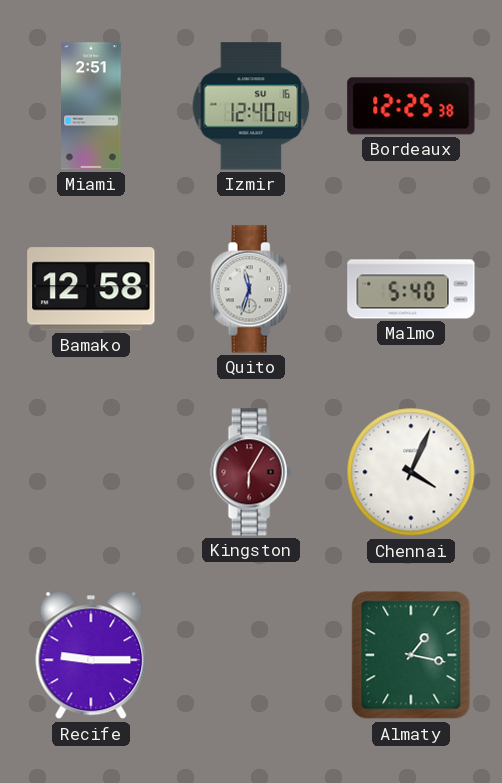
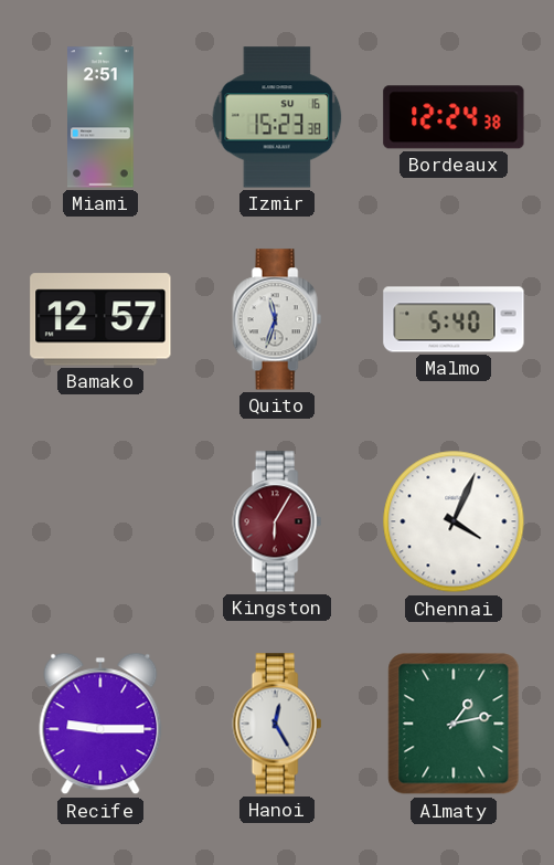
Izmir: 12:40 -> 15:23 (277, 117)
Bordeaux: 12:25 -> 12:24 (454, 117)
Bamako: 12:58 -> 12:57 (100, 319)
Hanoi: none -> 12:25 (277, 724)
Almaty: 1:17 -> 1:13 (454, 724)
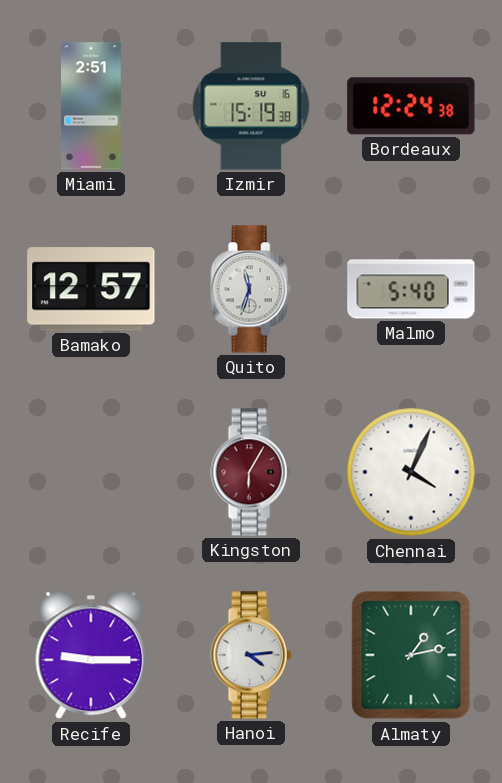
Izmir: 15:23 -> 15:19 (251, 106)
Hanoi: 12:25 -> 4:14 (251, 655)
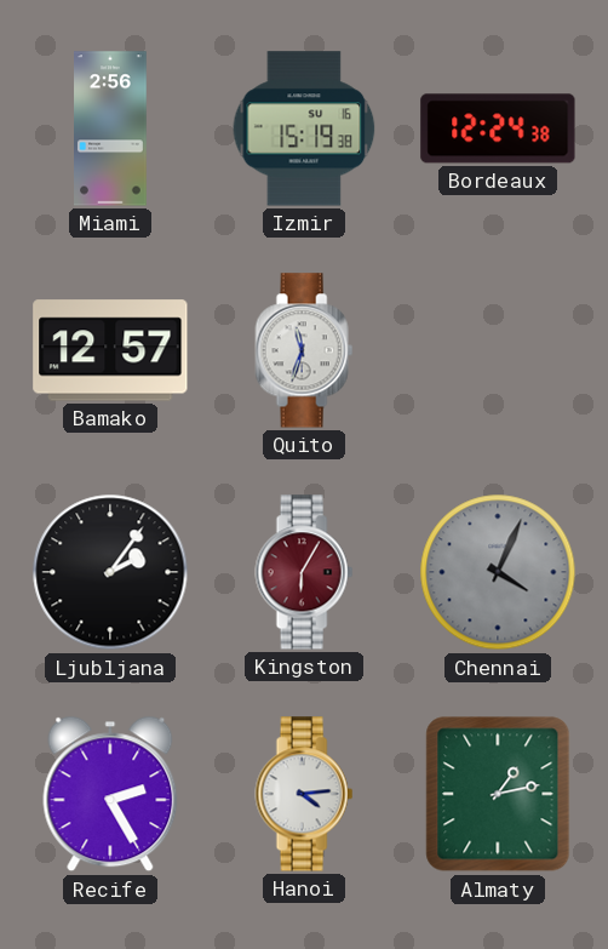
Miami: 2:51 -> 2:56 (111, 128)
Malmo: 5:40 -> none (411, 289)
Ljubljana: none -> 2:06 (110, 572)
Chennai dial: white -> grey (498, 572)
Recife: 9:15 -> 2:25 (110, 794)
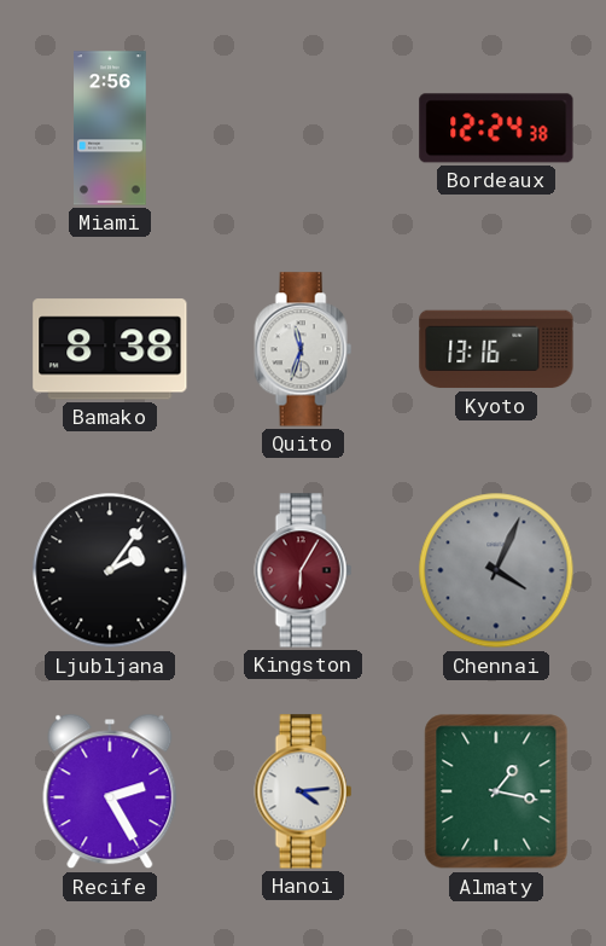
Izmir: 15:19 -> none (304, 128)
Bamako: 12:57 -> 8:38 (110, 349)
Kyoto: none -> 13:16 (496, 349)
Almaty: 1:13 -> 1:17 (496, 791)
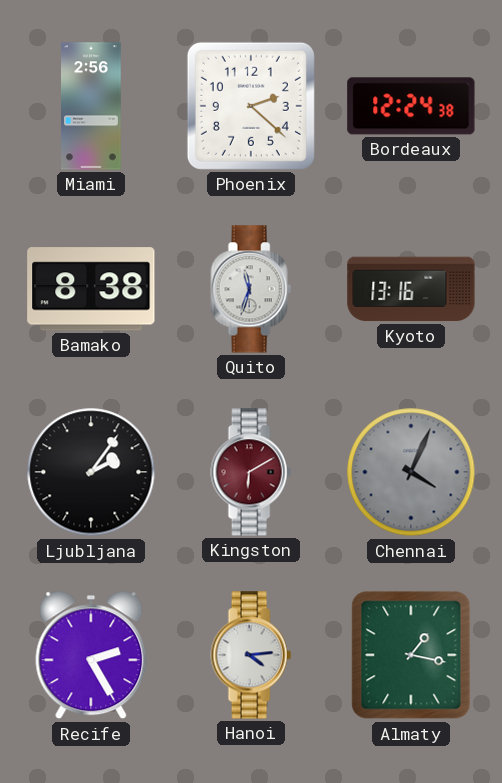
Phoenix: none -> 2:22 (251, 106)
Kingston: 6:05 -> 6:10 (251, 472)
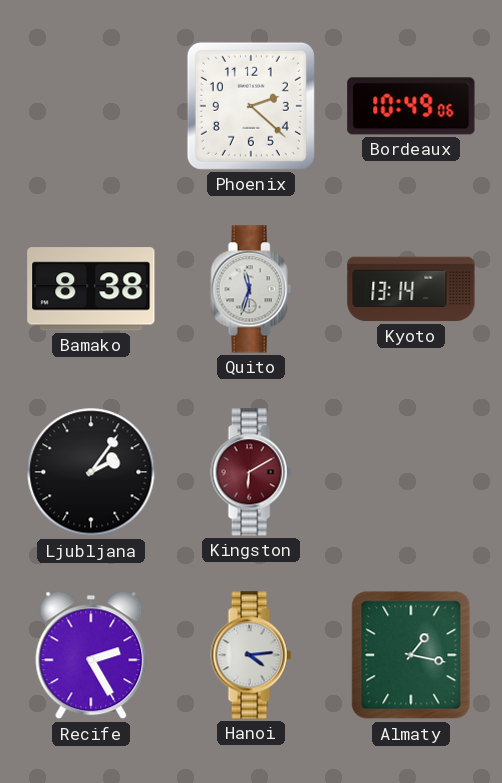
Miami: 2:56 -> none (92, 106)
Bordeaux: 12:24 -> 10:49 (411, 106)
Kyoto: 13:16 -> 13:14 (411, 289)
Chennai: 4:04 -> none (411, 472)
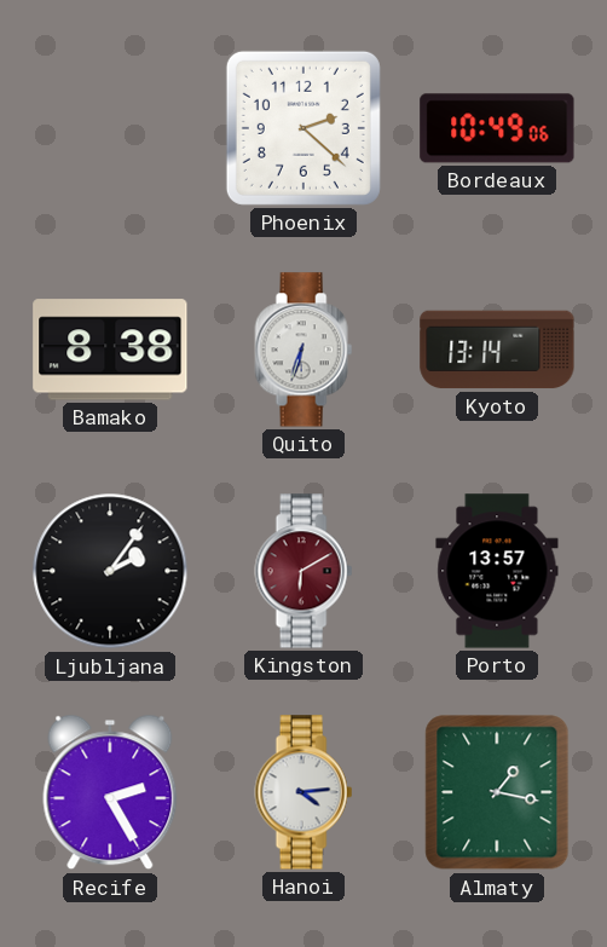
Quito: 11:33 -> 6:33 (303, 350)
Porto: none -> 13:57 (497, 571)
